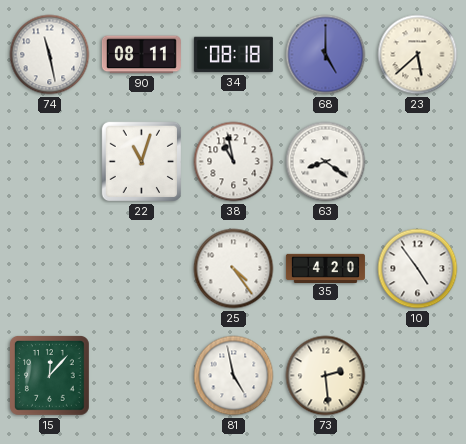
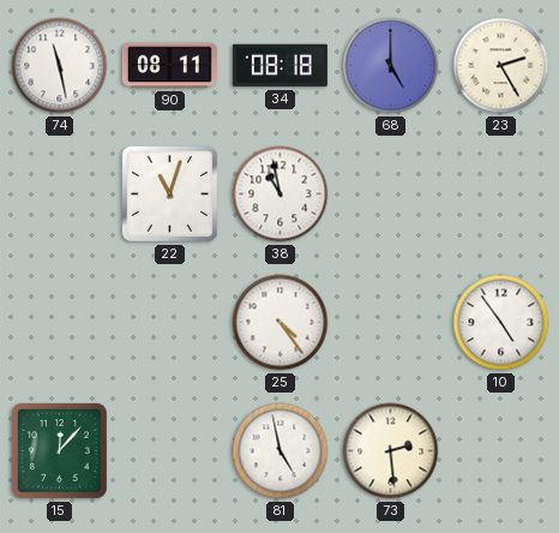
23: 5:38 -> 2:25 (501, 66)
63: 8:21 -> none (326, 162)
35: 4:20 -> none (325, 268)
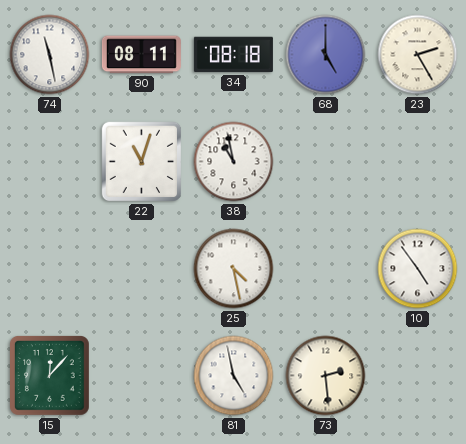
25: 4:24 -> 4:28 (234, 269)
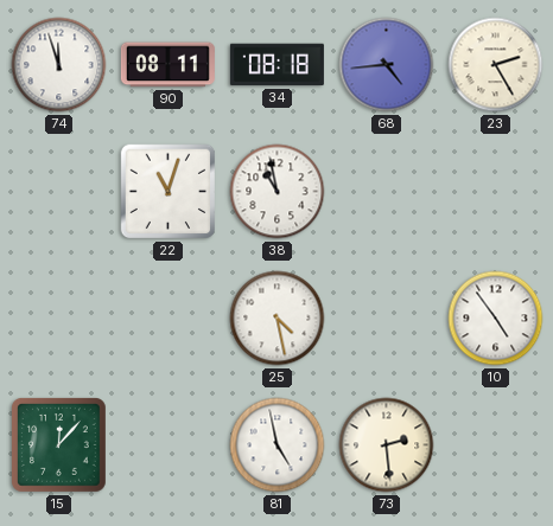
74: 11:28 -> 11:57 (59, 65)
68: 5:00 -> 4:44 (387, 65)
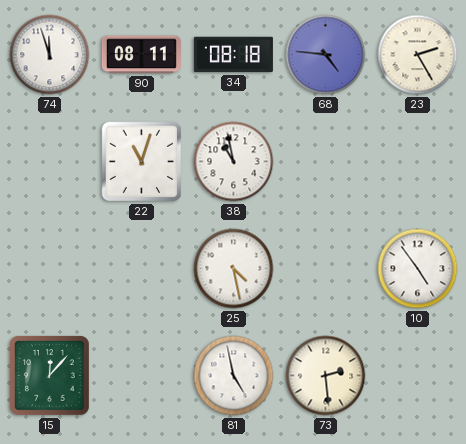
68: 4:44 -> 4:46 (326, 55)
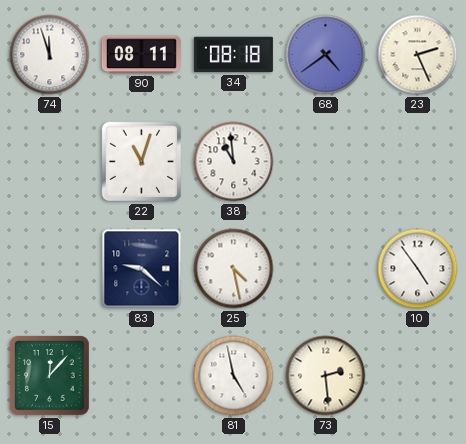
68: 4:46 -> 4:39 (326, 55)
23: 2:25 -> 2:26 (418, 55)
38: 10:58 -> 10:59 (234, 162)
83: none -> 9:22 (142, 269)
